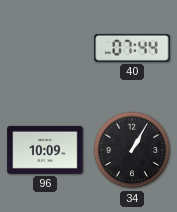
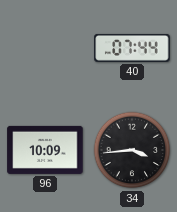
34: 1:05 -> 3:44 (132, 150)
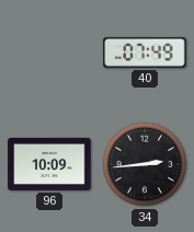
40: 07:44 -> 07:49 (145, 53)
34: 3:44 -> 2:44 (145, 164)
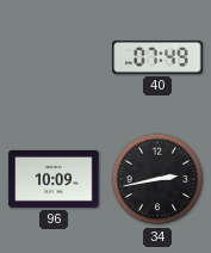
34: 2:44 -> 2:43 (157, 179)
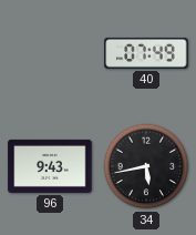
96: 10:09 -> 9:43 (50, 166)
34: 2:43 -> 5:43 (146, 166)
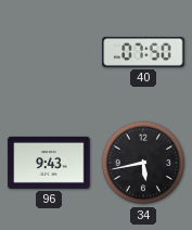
40: 07:49 -> 07:50 (143, 52)
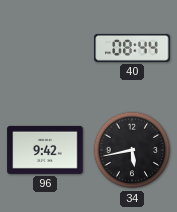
40: 07:50 -> 08:44 (132, 48)
96: 9:43 -> 9:42 (45, 150)
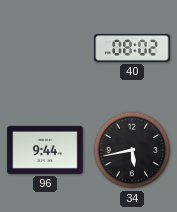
40: 08:44 -> 08:02 (132, 48)
96: 9:42 -> 9:44 (45, 150)
